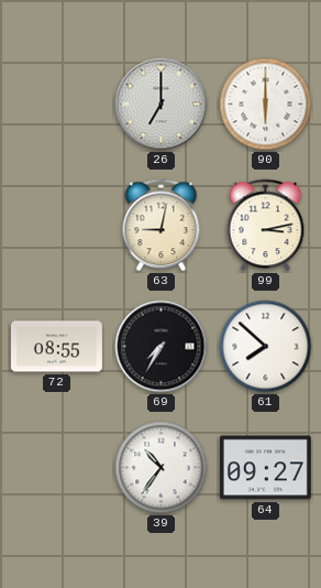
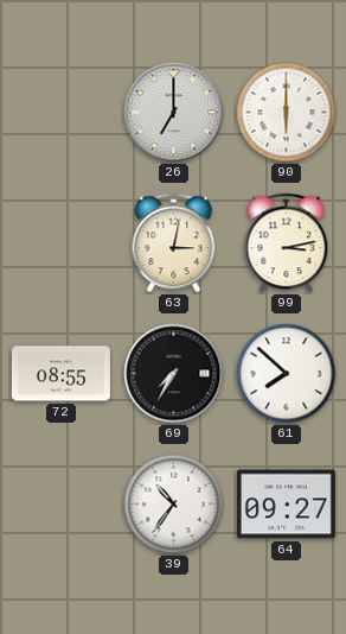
63: 9:02 -> 3:02 (174, 243)
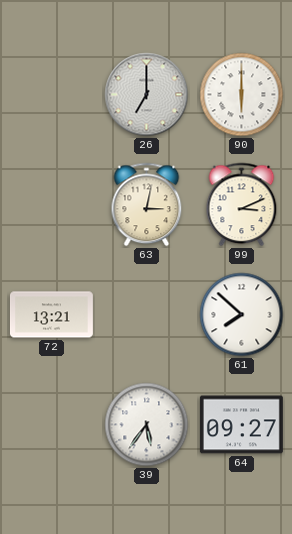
99: 3:13 -> 3:11 (242, 205)
72: 08:55 -> 13:21 (51, 315)
69: 7:35 -> none (174, 374)
39: 10:36 -> 5:36 (147, 425)
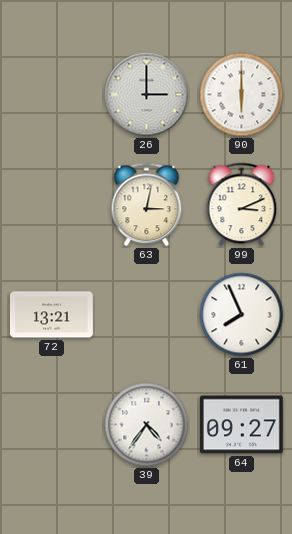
26: 7:00 -> 3:00 (147, 95)
61: 7:52 -> 7:56 (242, 315)
39: 5:36 -> 4:36 (147, 425)
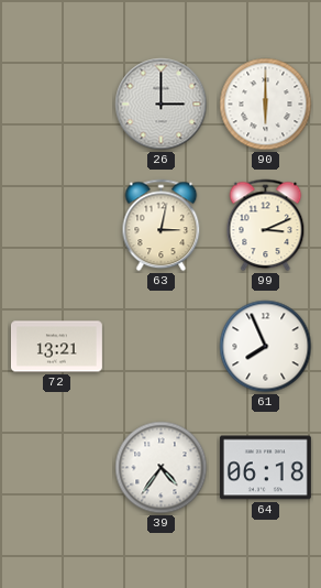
64: 09:27 -> 06:18 (265, 468)
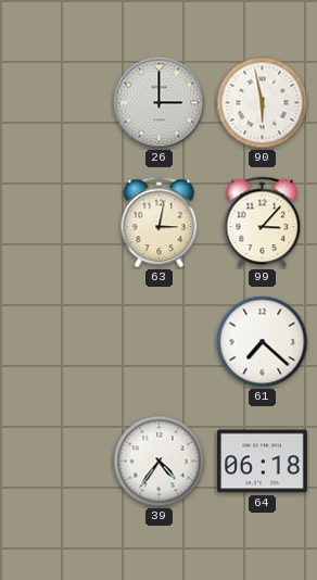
90: 6:00 -> 5:58 (263, 103)
99: 3:11 -> 3:07 (263, 223)
72: 13:21 -> none (56, 347)
61: 7:56 -> 7:22 (263, 342)
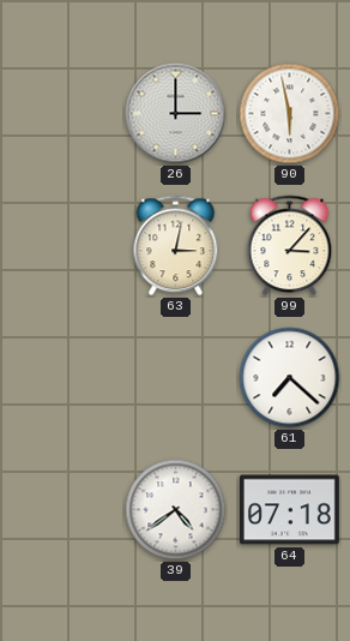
39: 4:36 -> 4:39 (176, 510)
64: 06:18 -> 07:18 (289, 510)
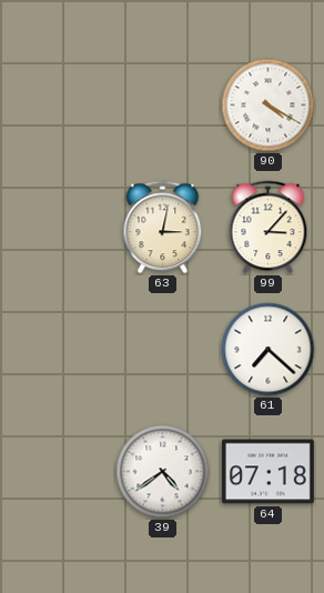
26: 3:00 -> none (176, 114)
90: 5:58 -> 4:20 (269, 105)
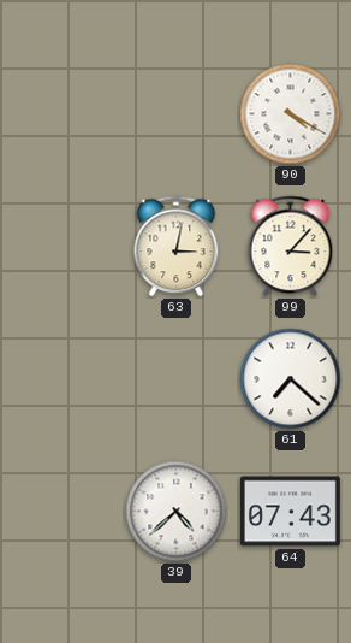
39: 4:39 -> 4:38 (177, 512)
64: 07:18 -> 07:43 (290, 512)
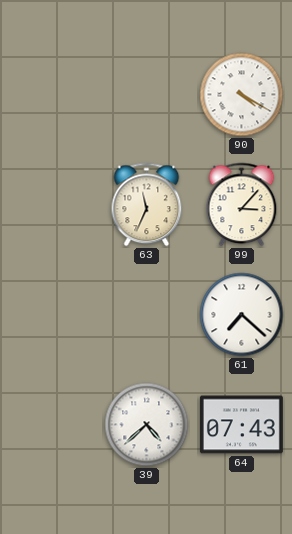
63: 3:02 -> 11:34 (147, 205)
